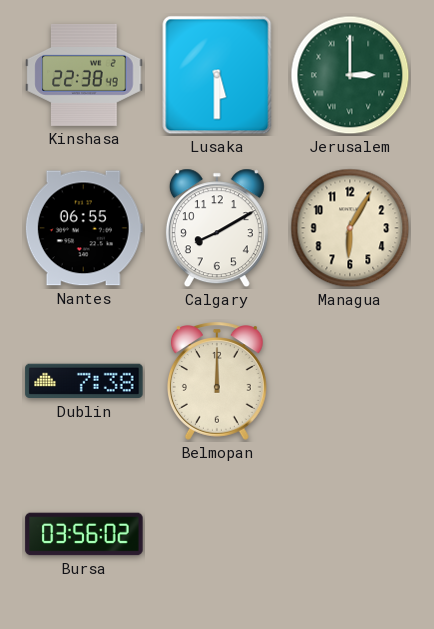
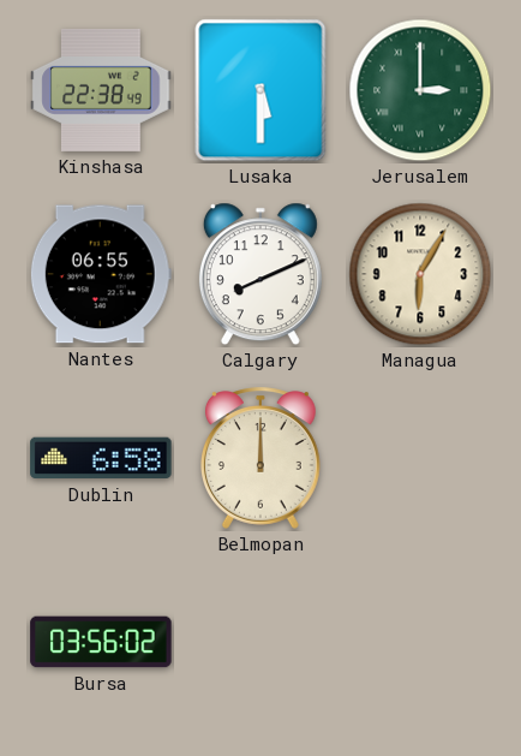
Calgary: 8:10 -> 8:11 (260, 274)
Dublin: 7:38 -> 6:58 (101, 458)
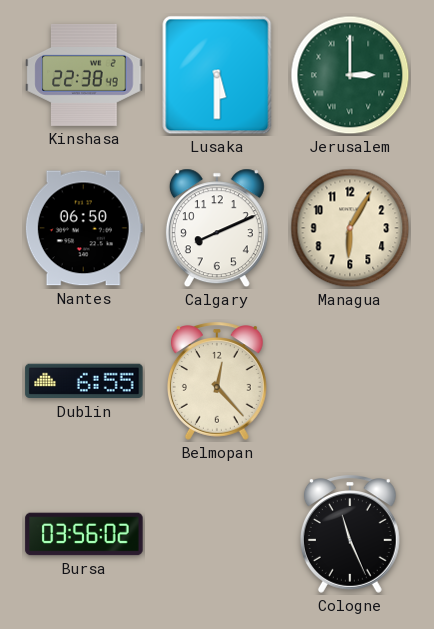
Nantes: 06:55 -> 06:50 (84, 228)
Dublin: 6:58 -> 6:55 (84, 381)
Belmopan: 12:00 -> 12:23 (217, 381)
Cologne: none -> 11:26 (350, 534)
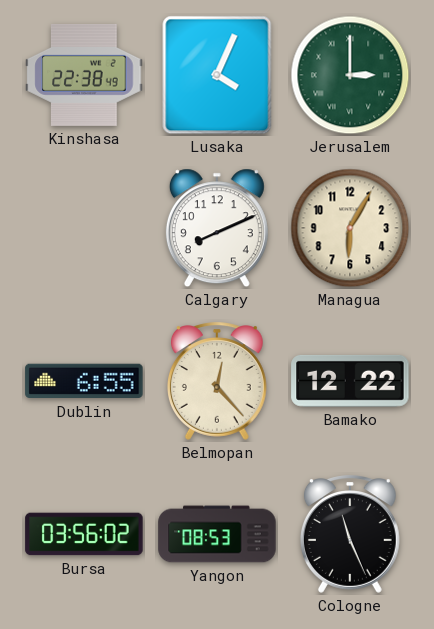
Lusaka: 5:30 -> 4:04 (217, 75)
Nantes: 06:50 -> none (84, 228)
Bamako: none -> 12:22 (350, 381)
Yangon: none -> 08:53 (217, 534)
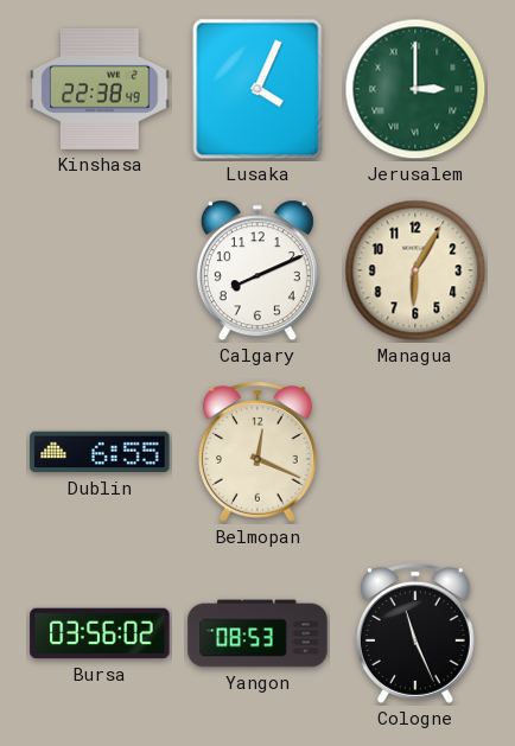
Belmopan: 12:23 -> 12:19 (257, 452)
Bamako: 12:22 -> none (350, 381)
